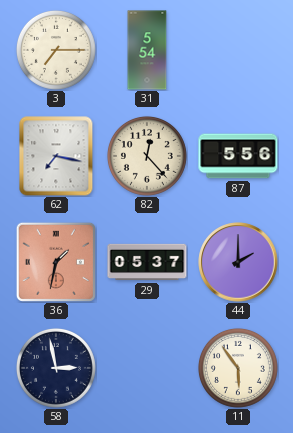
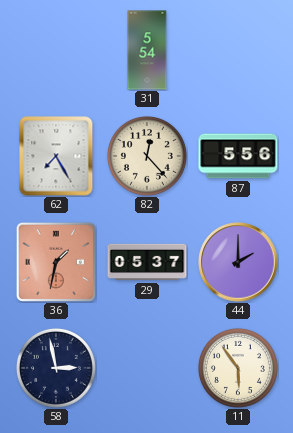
3: 7:15 -> none (56, 50)
62: 7:17 -> 7:25 (56, 156)
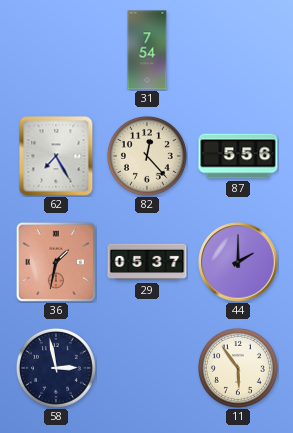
31: 5:54 -> 7:54 (147, 50)
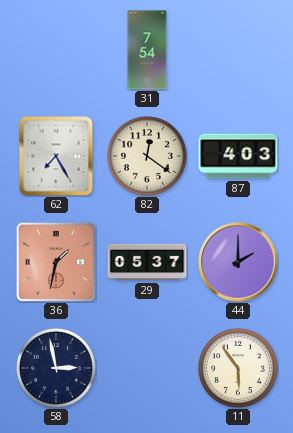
82: 12:23 -> 12:21 (147, 156)
87: 5:56 -> 4:03 (238, 156)
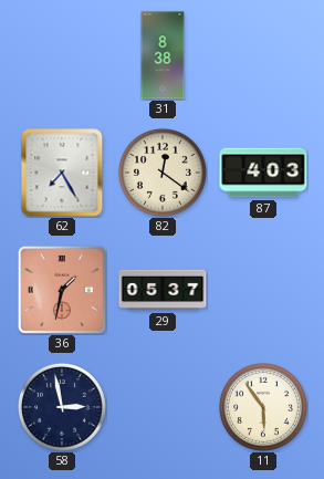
31: 7:54 -> 8:38 (163, 55)
44: 2:00 -> none (238, 262)
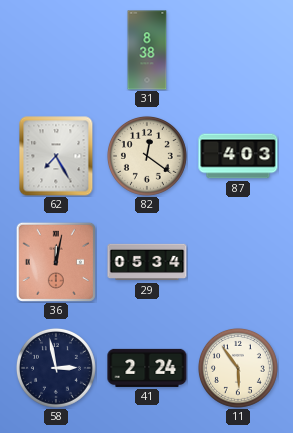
36: 1:32 -> 12:02 (56, 262)
29: 05:37 -> 05:34 (147, 262)
41: none -> 2:24 (147, 368)
